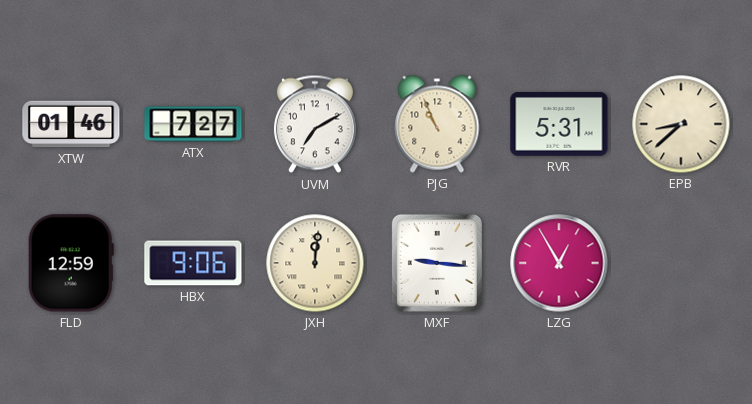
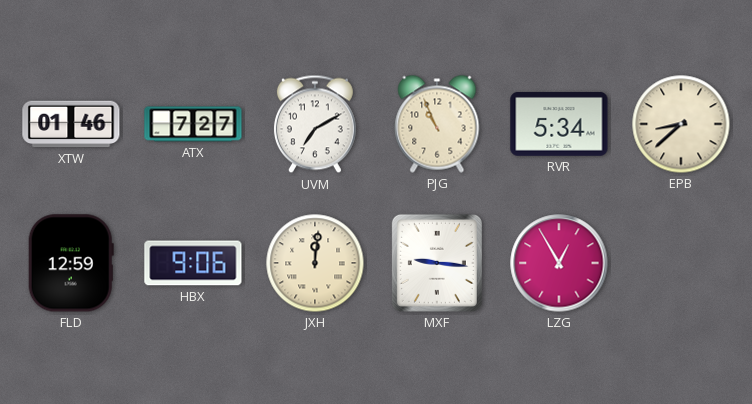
RVR: 5:31 -> 5:34 (559, 124)
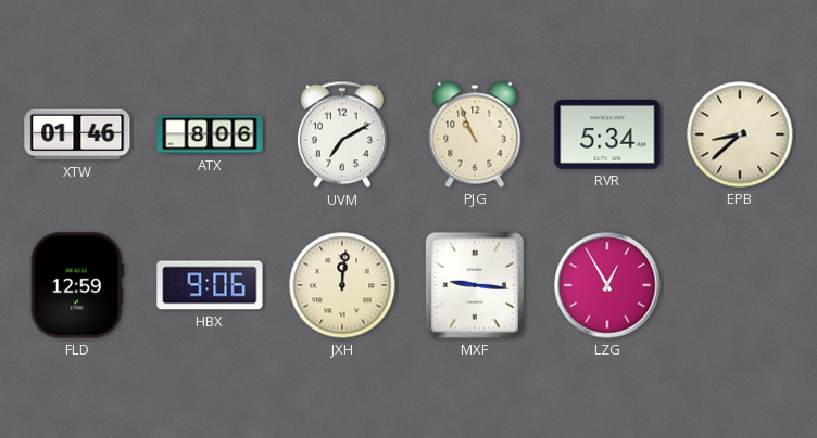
ATX: 7:27 -> 8:06 (210, 134)
